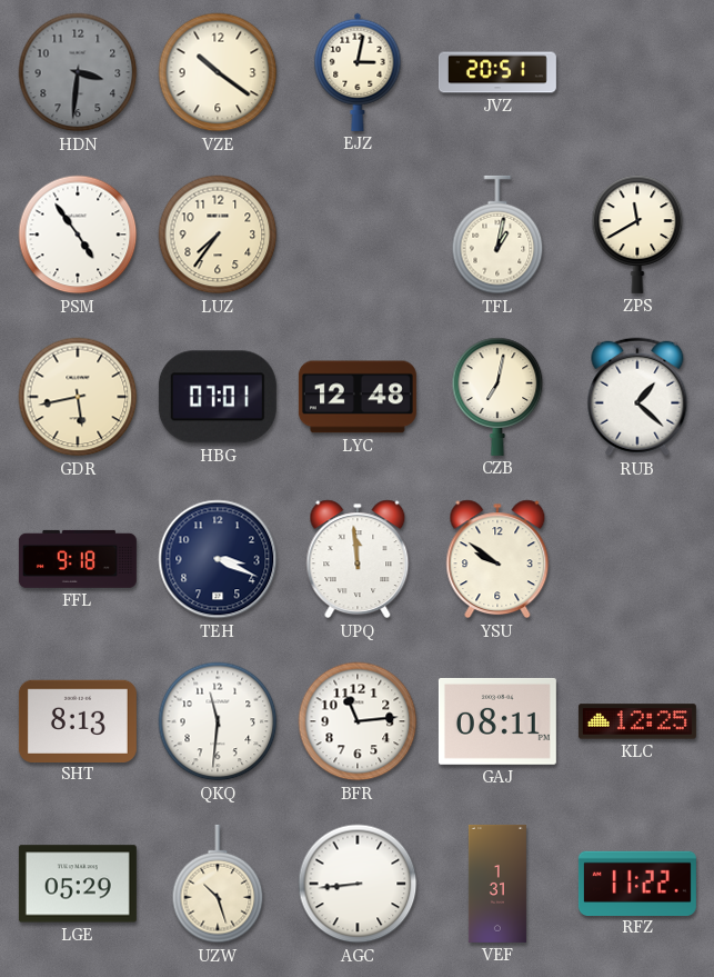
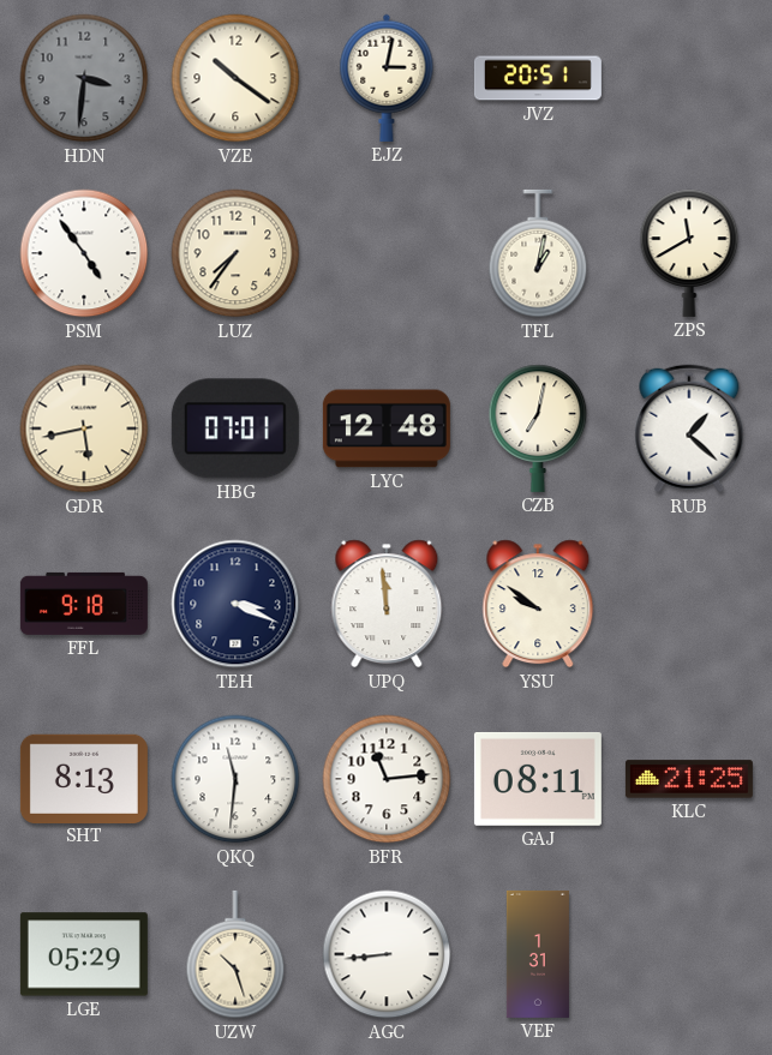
KLC: 12:25 -> 21:25 (689, 779)
RFZ: 11:22 -> none (637, 883)
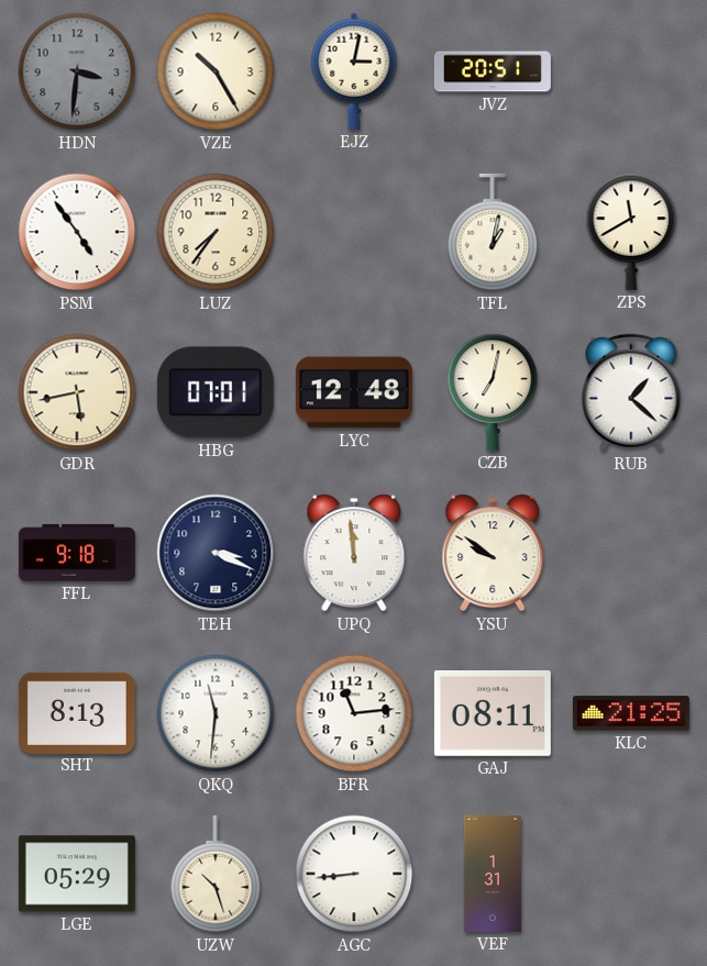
VZE: 10:21 -> 10:25 (216, 71)
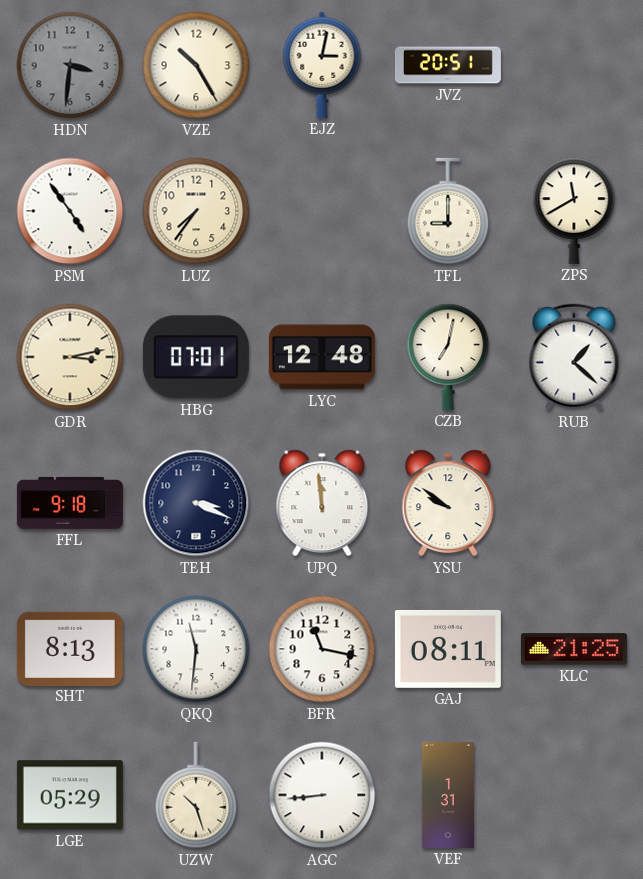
TFL: 1:02 -> 9:00 (448, 211)
GDR: 5:43 -> 3:13 (70, 357)
BFR: 11:14 -> 11:17 (322, 649)
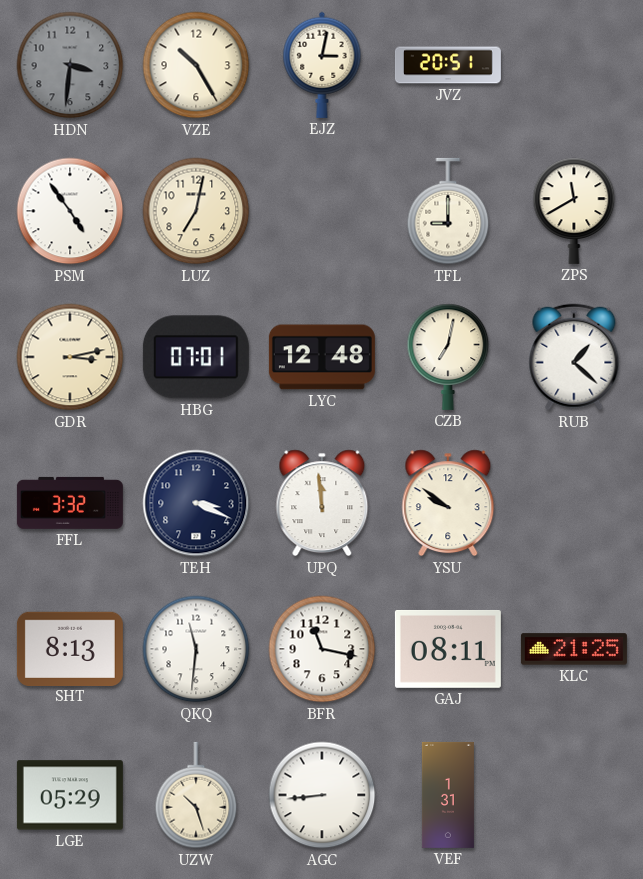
LUZ: 7:36 -> 7:02 (196, 211)
FFL: 9:18 -> 3:32 (70, 503)
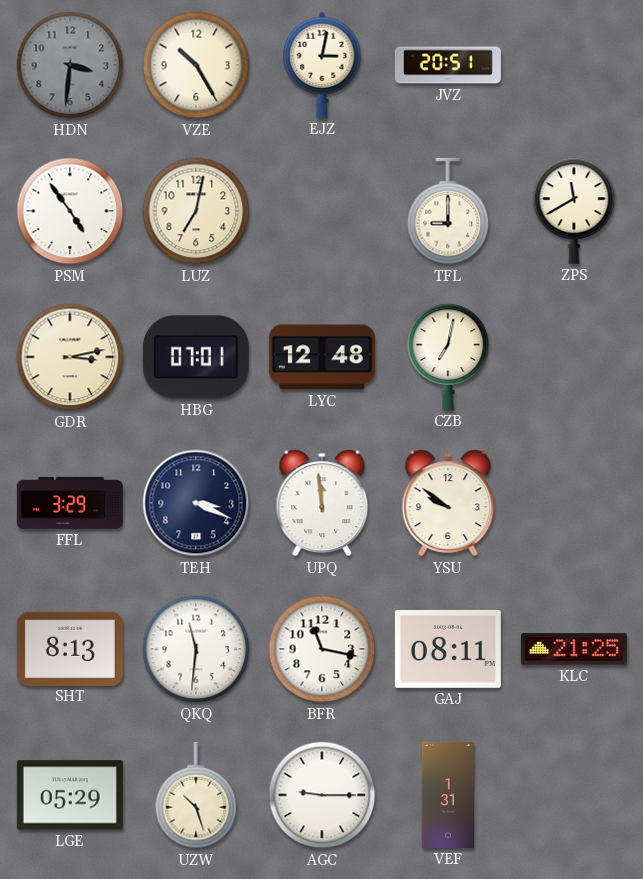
RUB: 1:22 -> none (574, 357)
FFL: 3:32 -> 3:29 (70, 503)
AGC: 8:44 -> 9:15 (322, 795)
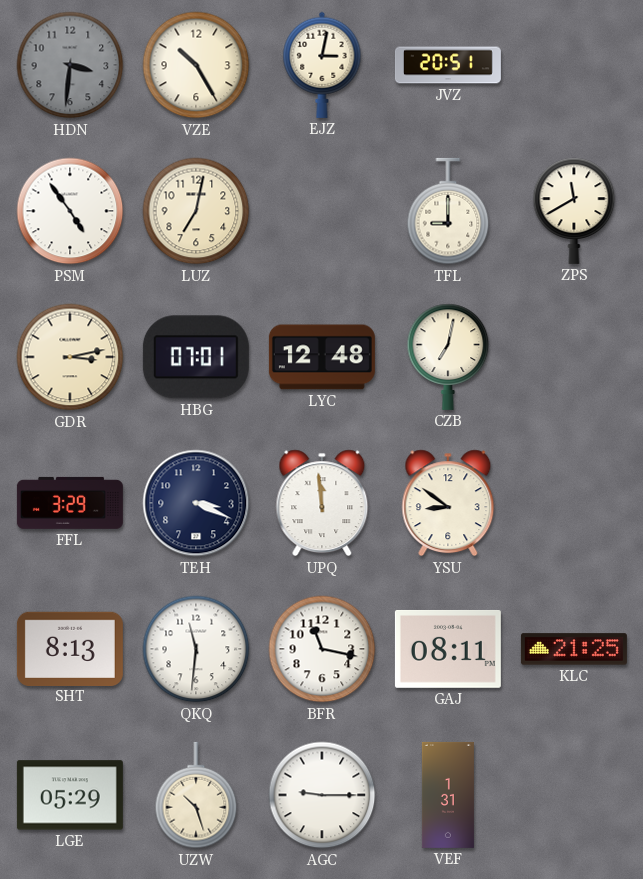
YSU: 9:51 -> 8:51 (448, 503)
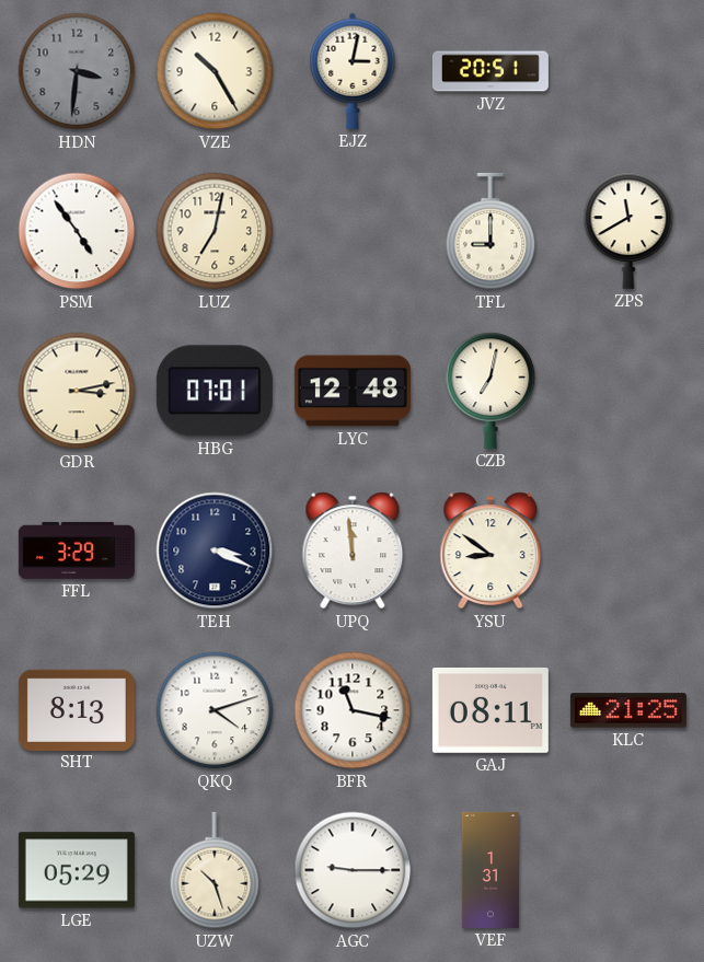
QKQ: 11:31 -> 4:12 (215, 710)
